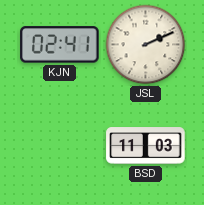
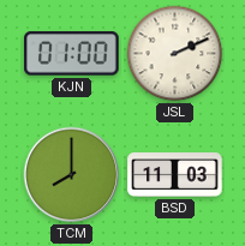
KJN: 02:41 -> 01:00 (72, 54)
TCM: none -> 8:00 (72, 175)
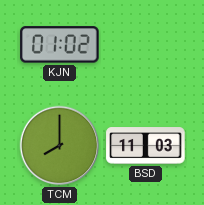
KJN: 01:00 -> 01:02 (60, 45)
JSL: 2:11 -> none (175, 54)
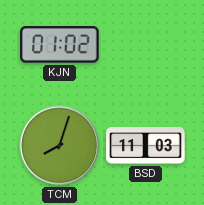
TCM: 8:00 -> 8:03 (60, 146)
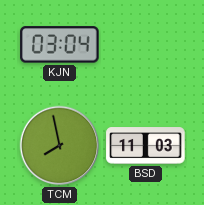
KJN: 01:02 -> 03:04 (60, 45)
TCM: 8:03 -> 7:58 (60, 146)
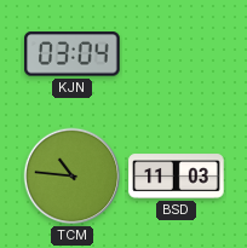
TCM: 7:58 -> 10:46 (73, 177)
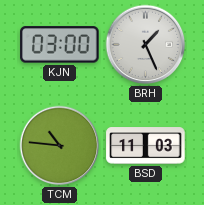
KJN: 03:04 -> 03:00 (60, 45)
BRH: none -> 1:26 (146, 45)
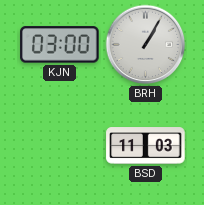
BRH: 1:26 -> 1:05 (146, 45)
TCM: 10:46 -> none (60, 146)
